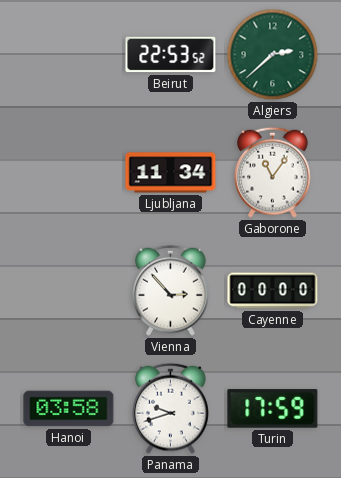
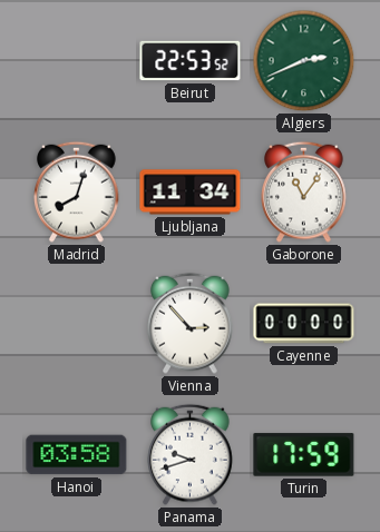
Algiers: 2:38 -> 2:41 (304, 61)
Madrid: none -> 8:03 (77, 191)
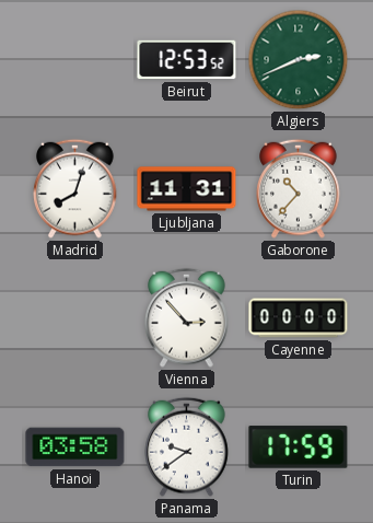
Beirut: 22:53 -> 12:53 (187, 60)
Ljubljana: 11:34 -> 11:31 (187, 189)
Gaborone: 11:06 -> 10:37 (299, 188)
Panama: 9:42 -> 9:39 (187, 446)
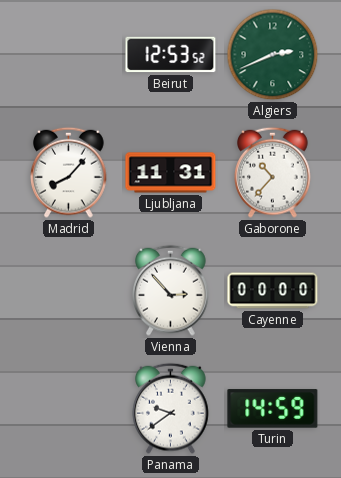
Madrid: 8:03 -> 8:07 (69, 172)
Hanoi: 03:58 -> none (75, 448)
Turin: 17:59 -> 14:59 (273, 409)
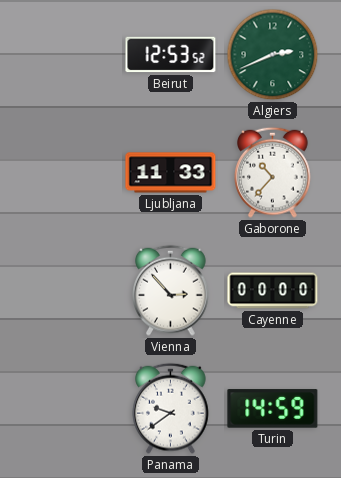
Madrid: 8:07 -> none (69, 172)
Ljubljana: 11:31 -> 11:33 (171, 173)
